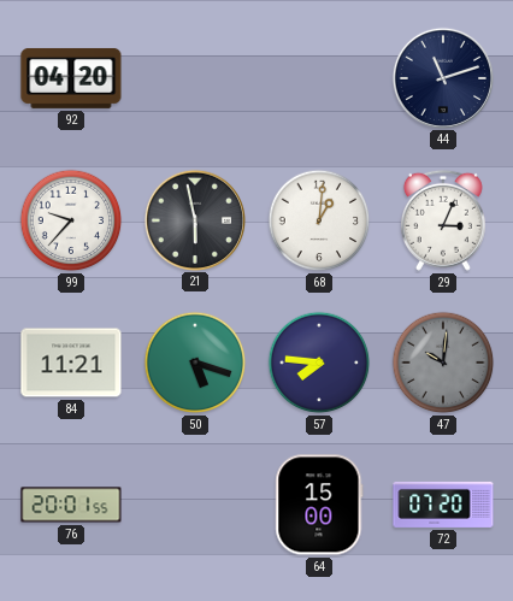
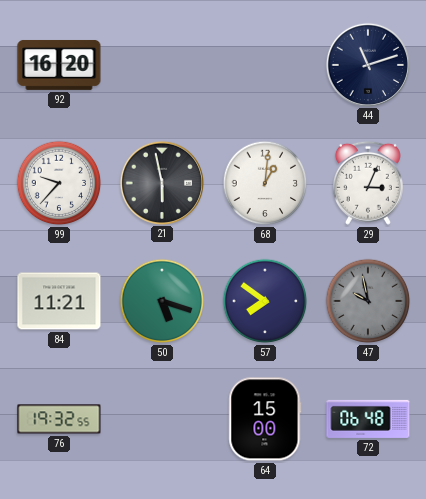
92: 04:20 -> 16:20 (59, 65)
57: 7:46 -> 7:51 (265, 301)
47: 10:01 -> 9:58 (368, 301)
76: 20:01 -> 19:32 (59, 419)
72: 07:20 -> 06:48 (368, 419)
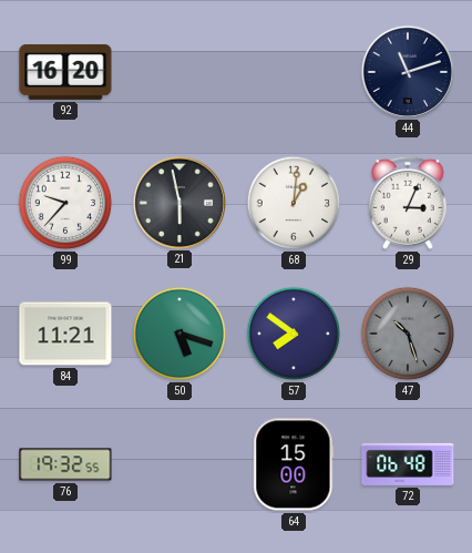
47: 9:58 -> 10:27 (408, 334)
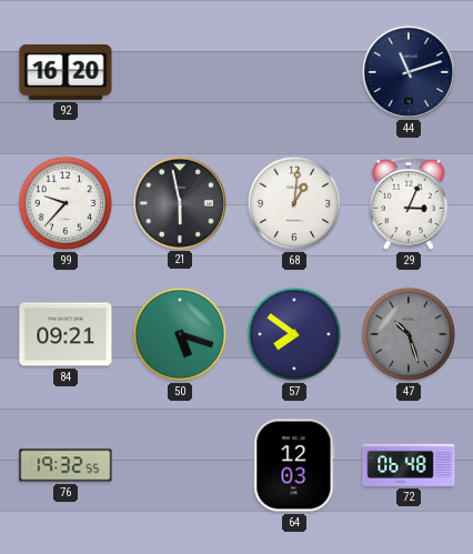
84: 11:21 -> 09:21 (66, 334)
64: 15:00 -> 12:03 (294, 465)
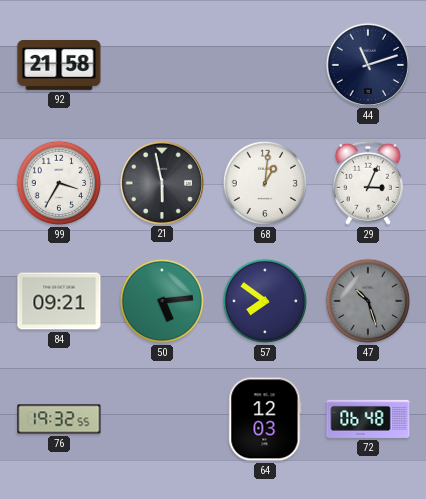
92: 16:20 -> 21:58 (59, 65)
99: 9:37 -> 3:35 (59, 183)
50: 5:18 -> 5:14 (162, 301)
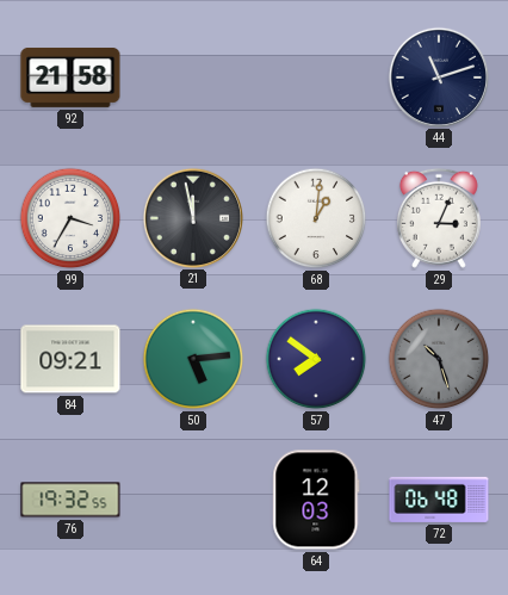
21: 5:58 -> 11:58 (192, 217)
